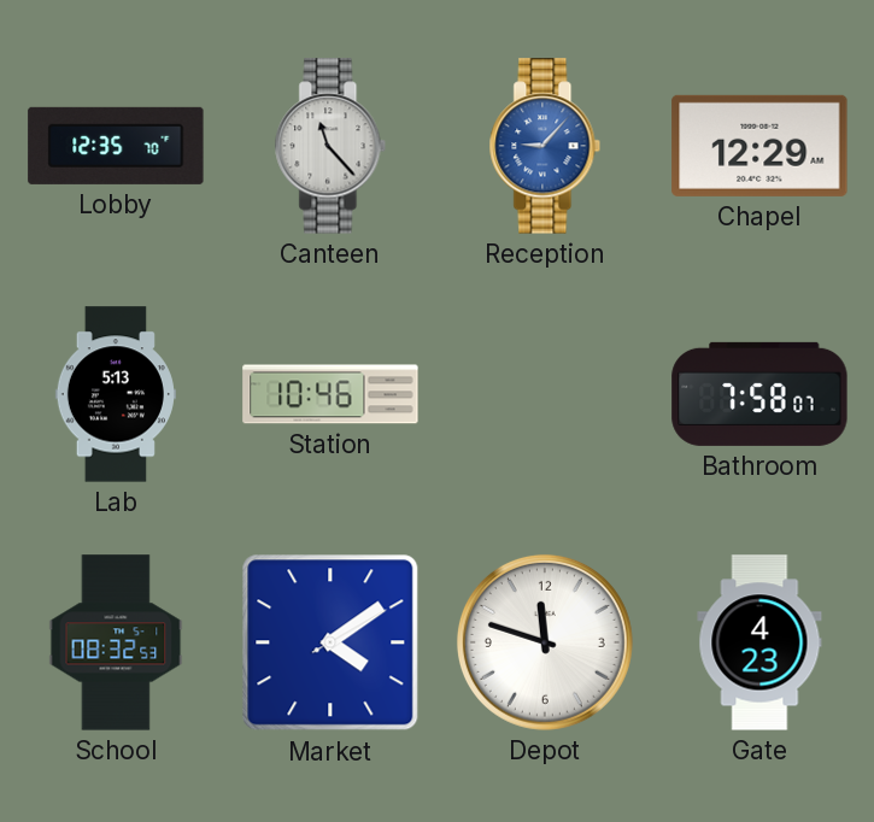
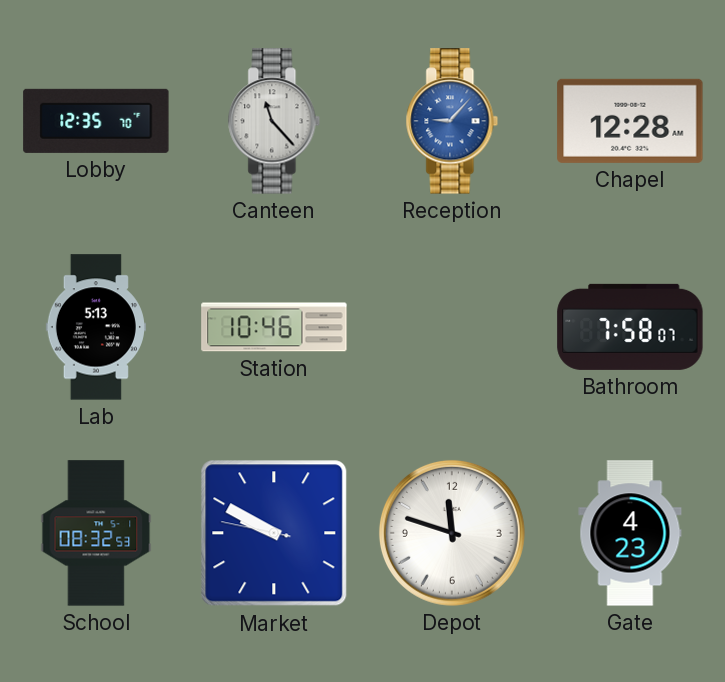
Chapel: 12:29 -> 12:28 (630, 121)
Market: 4:09 -> 9:49 (274, 533)
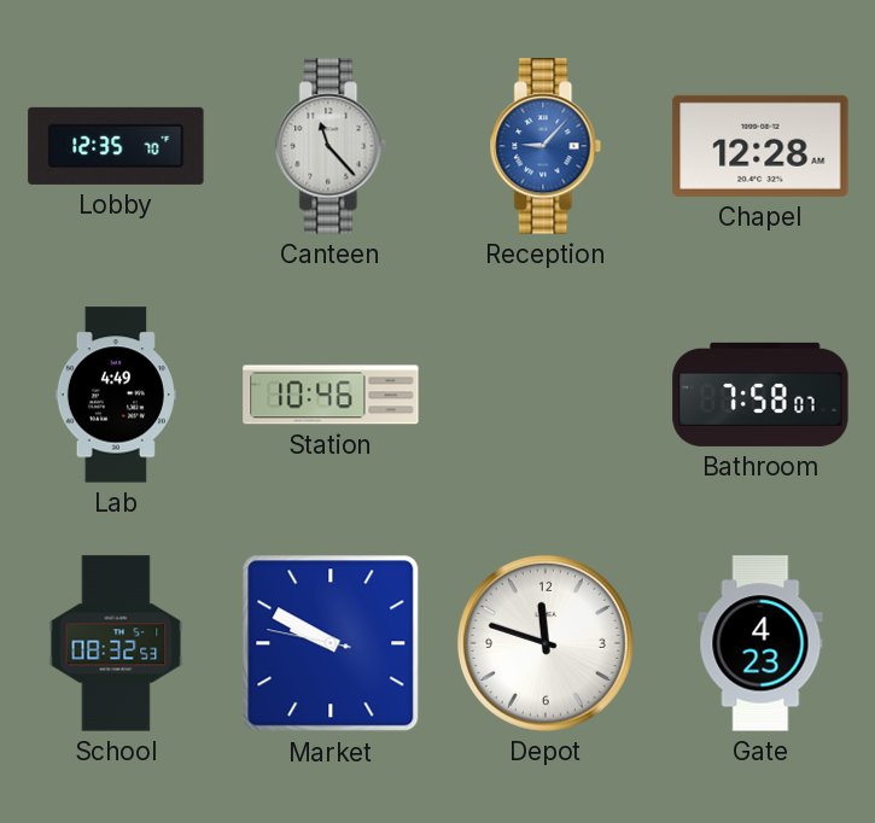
Lab: 5:13 -> 4:49 (116, 395)
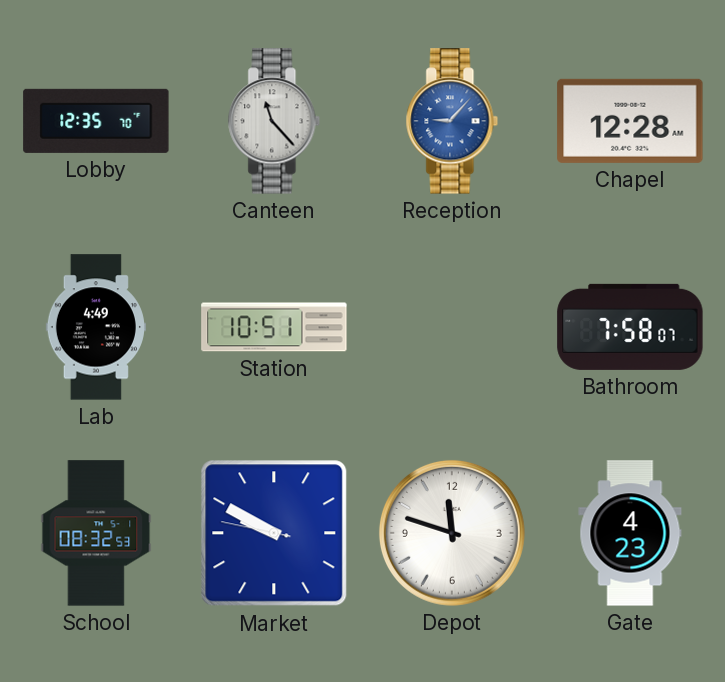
Station: 10:46 -> 10:51 (274, 327)
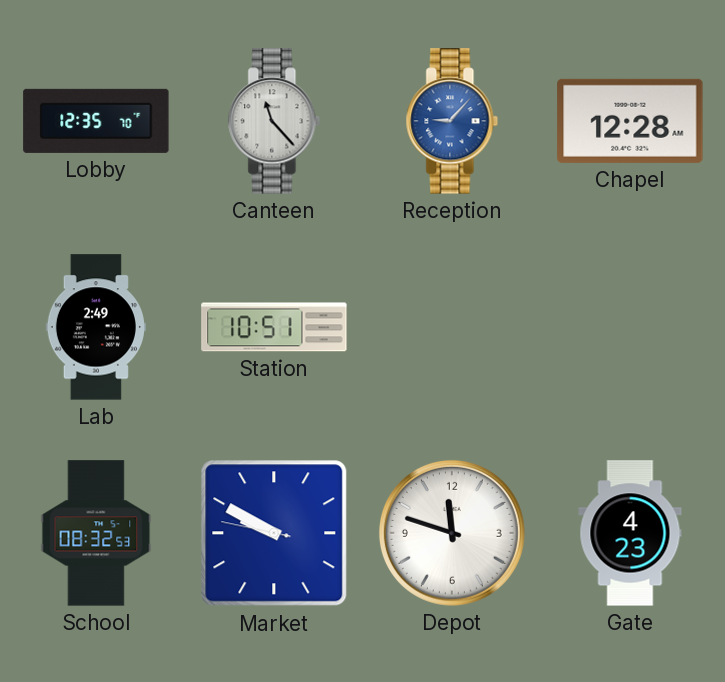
Lab: 4:49 -> 2:49 (96, 327)
Bathroom: 7:58 -> none (630, 327)
